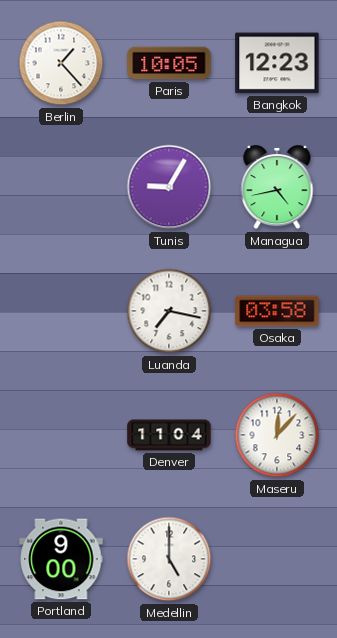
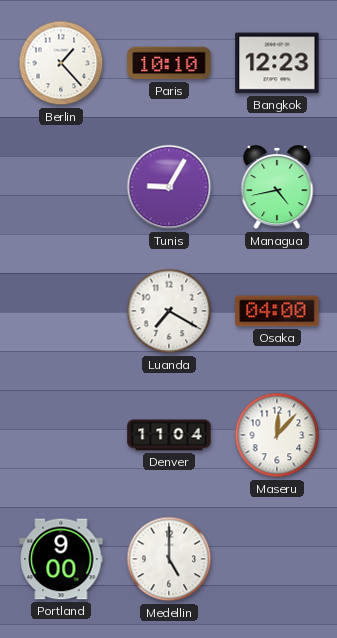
Paris: 10:05 -> 10:10 (169, 63)
Luanda: 7:17 -> 7:20 (169, 311)
Osaka: 03:58 -> 04:00 (277, 311)
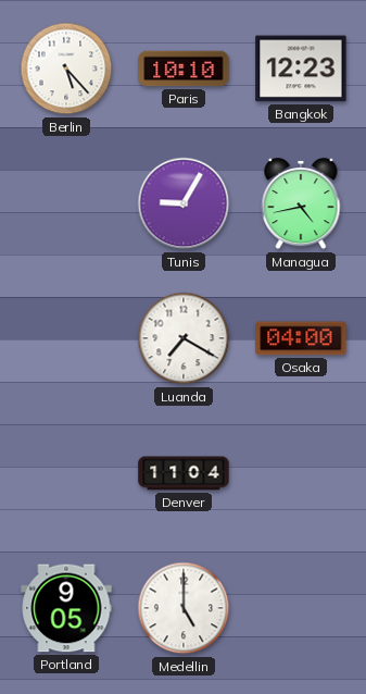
Berlin: 1:23 -> 5:23 (66, 69)
Maseru: 12:07 -> none (277, 435)
Portland: 9:00 -> 9:05 (66, 608)
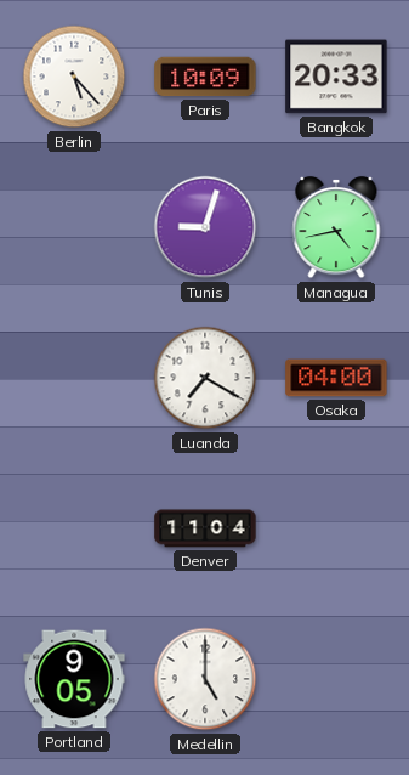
Paris: 10:10 -> 10:09 (205, 77)
Bangkok: 12:23 -> 20:33 (336, 77)
Tunis: 9:05 -> 9:03 (205, 227)
